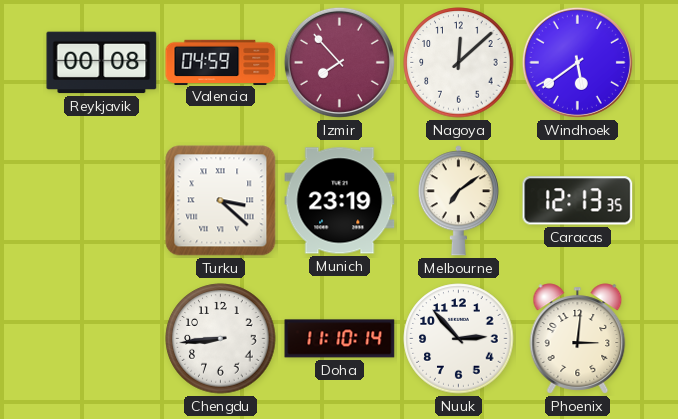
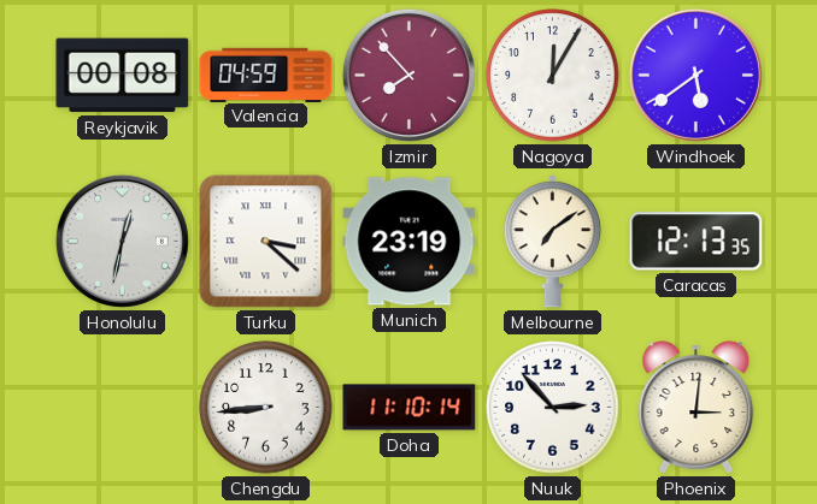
Nagoya: 12:08 -> 12:05 (553, 76)
Honolulu: none -> 12:32 (122, 241)
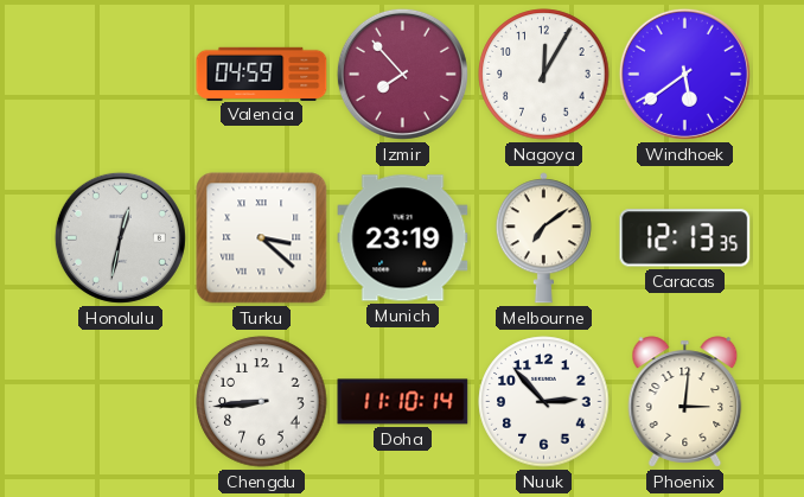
Reykjavik: 00:08 -> none (123, 76)
